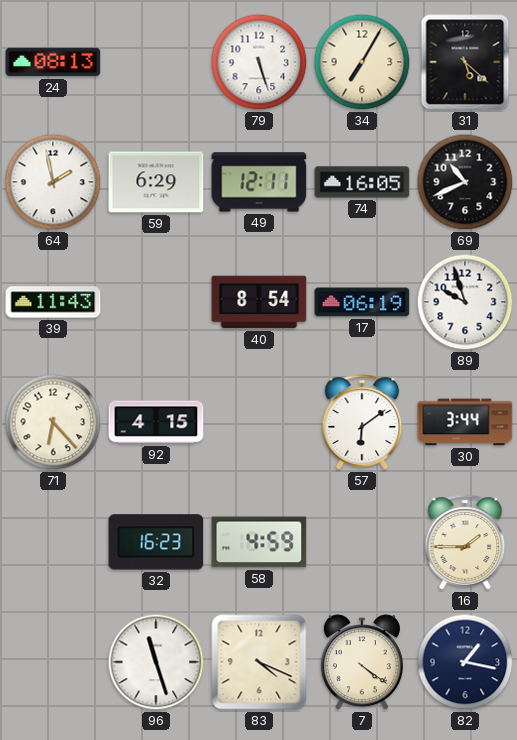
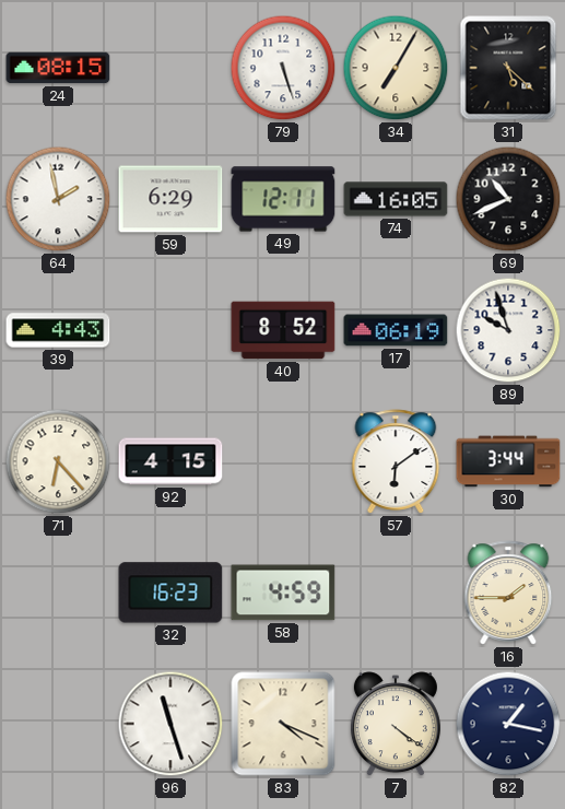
24: 08:13 -> 08:15 (58, 68)
39: 11:43 -> 4:43 (58, 330)
40: 8:54 -> 8:52 (283, 330)
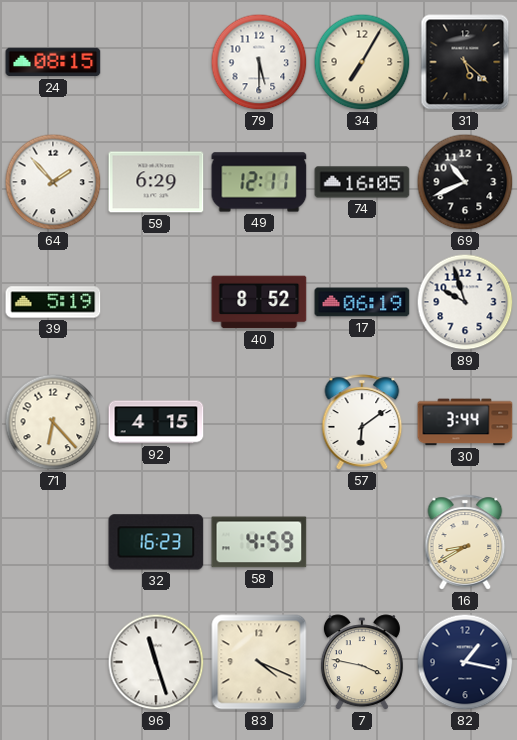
79: 5:27 -> 5:30 (259, 62)
64: 1:58 -> 1:53 (53, 182)
39: 4:43 -> 5:19 (53, 302)
16: 1:45 -> 8:40 (465, 542)
7: 4:21 -> 3:47 (362, 663)
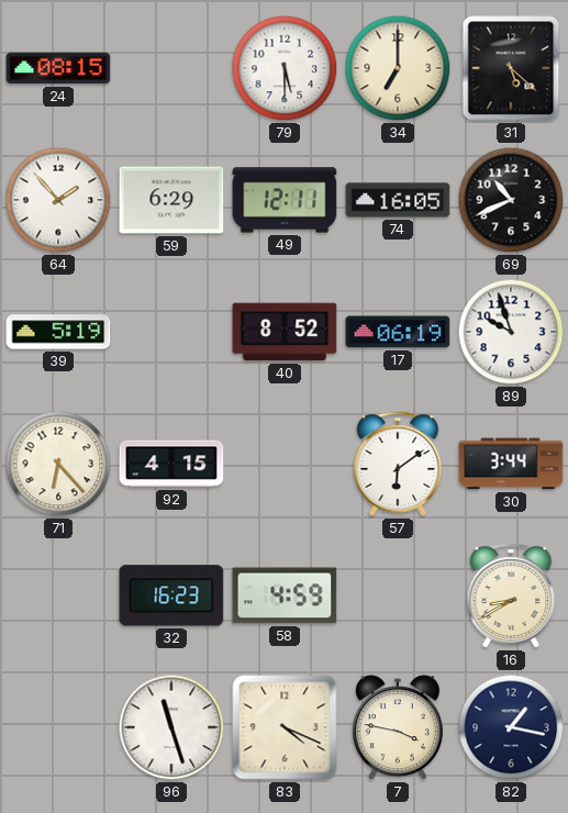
34: 7:05 -> 7:00 (398, 68)
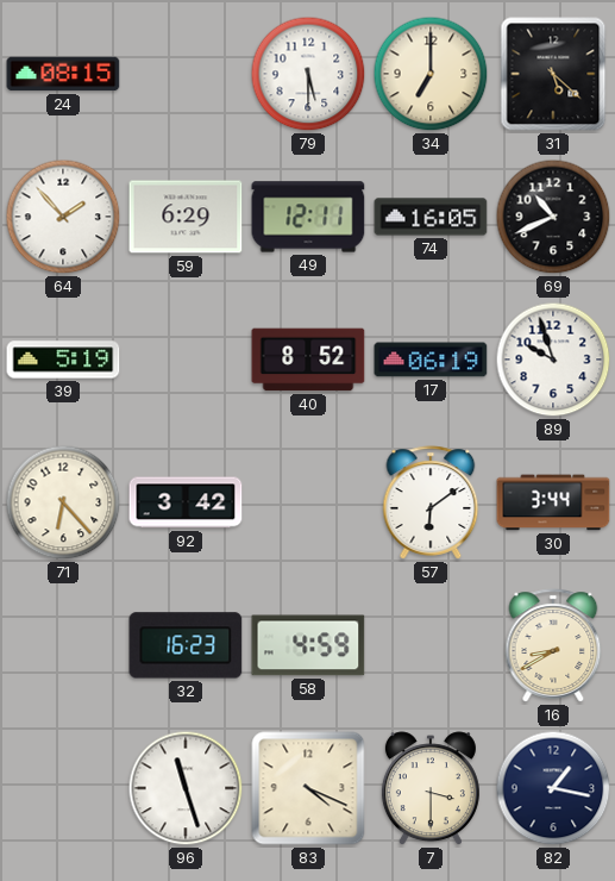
92: 4:15 -> 3:42 (186, 502)
7: 3:47 -> 3:30 (431, 789)
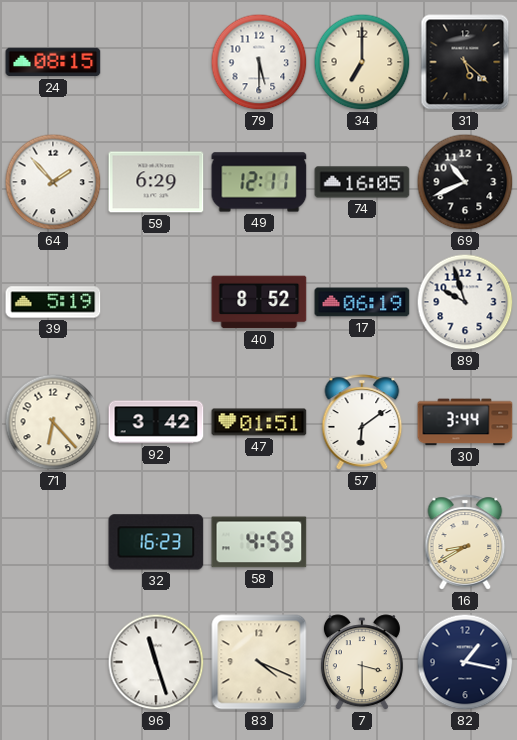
47: none -> 01:51 (259, 422)
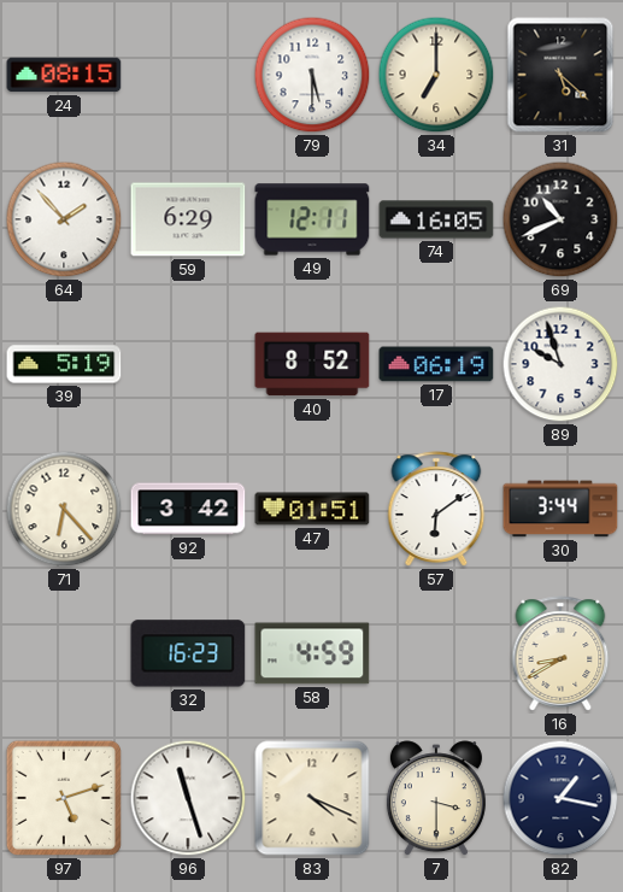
97: none -> 5:12 (64, 798)
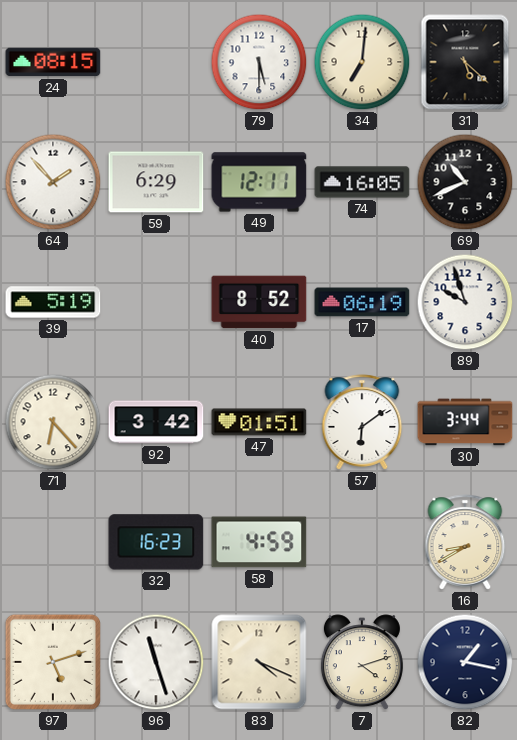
34: 7:00 -> 7:01 (362, 62)
7: 3:30 -> 4:12 (362, 663)
